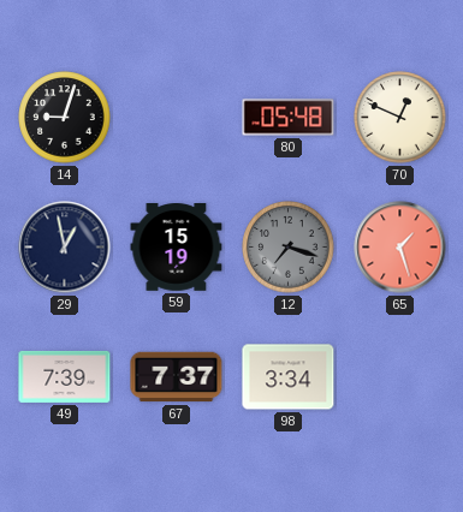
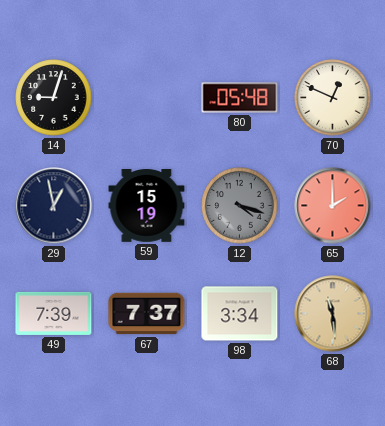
12: 7:18 -> 4:18 (240, 206)
65: 1:27 -> 2:00 (333, 206)
68: none -> 11:29 (333, 314)
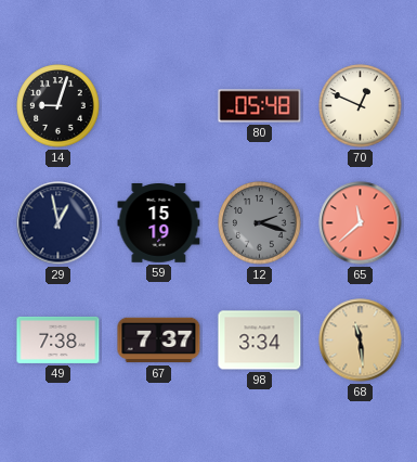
12: 4:18 -> 2:18 (260, 223)
65: 2:00 -> 11:38 (361, 223)
49: 7:39 -> 7:38 (58, 339)
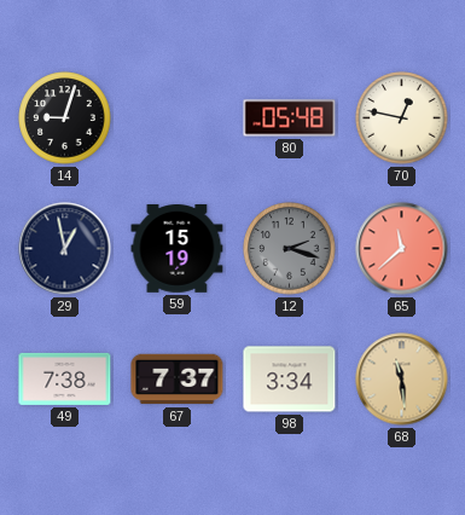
70: 12:49 -> 12:47 (402, 118)
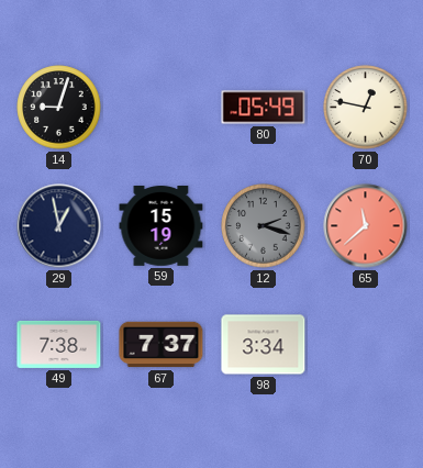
80: 05:48 -> 05:49 (264, 108)
68: 11:29 -> none (402, 380)
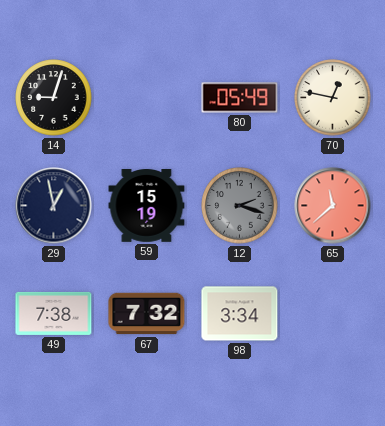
67: 7:37 -> 7:32 (147, 314)
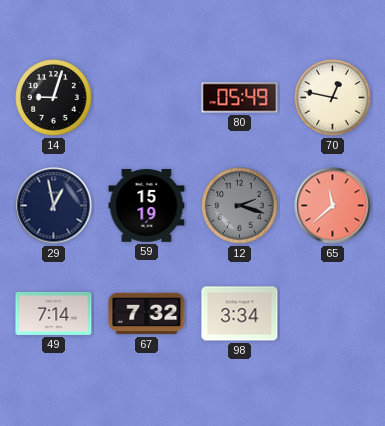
49: 7:38 -> 7:14 (54, 313)
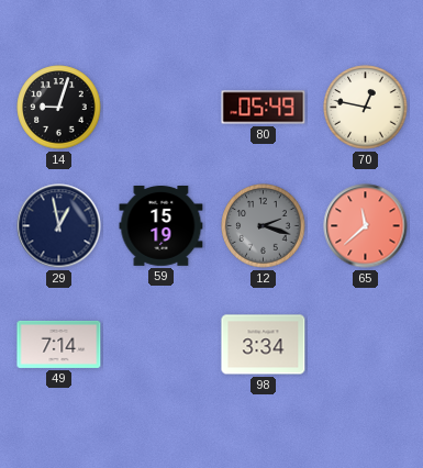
67: 7:32 -> none (147, 314)
